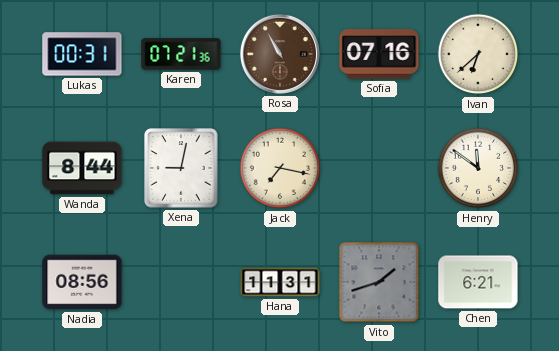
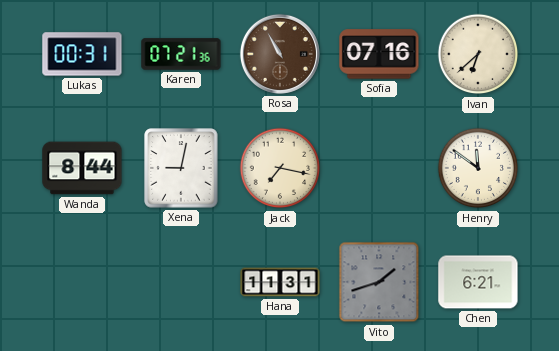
Nadia: 08:56 -> none (82, 282)
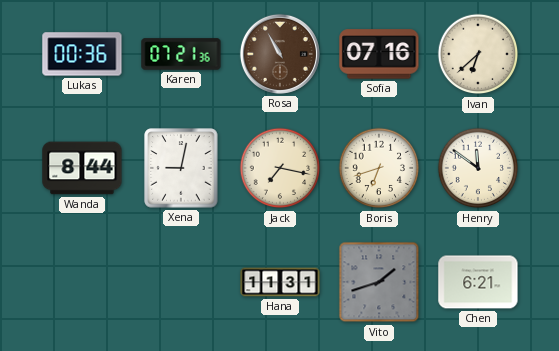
Lukas: 00:31 -> 00:36 (82, 54)
Boris: none -> 6:42 (379, 168)
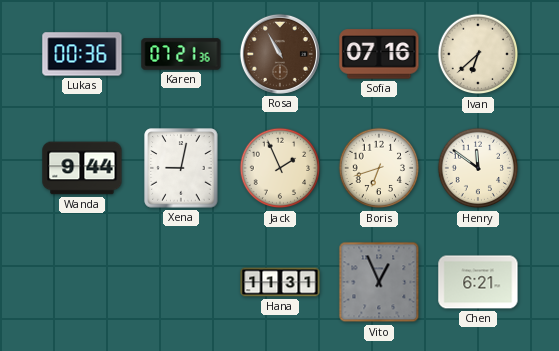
Wanda: 8:44 -> 9:44 (82, 168)
Jack: 7:17 -> 1:56 (280, 168)
Vito: 1:42 -> 12:56 (379, 282)
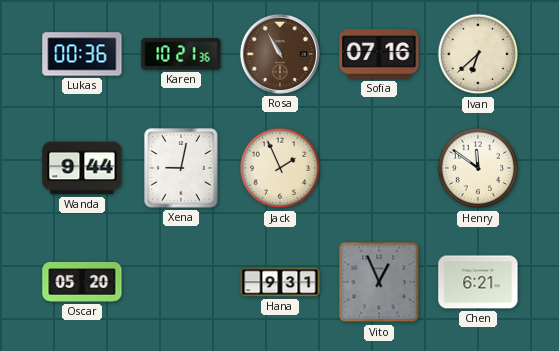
Karen: 07:21 -> 10:21 (181, 54)
Boris: 6:42 -> none (379, 168)
Oscar: none -> 05:20 (82, 283)
Hana: 11:31 -> 9:31 (280, 282)
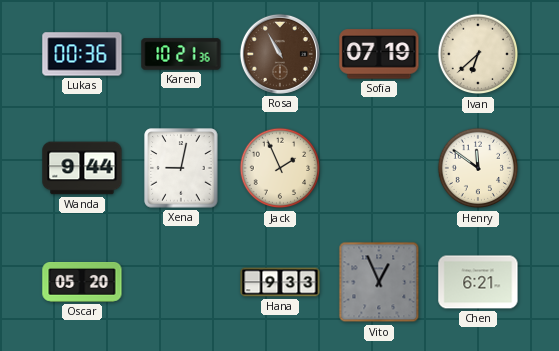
Sofia: 07:16 -> 07:19 (379, 54)
Hana: 9:31 -> 9:33 (280, 282)
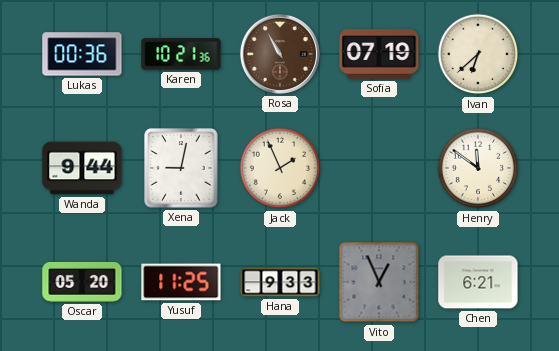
Yusuf: none -> 11:25 (181, 282)
